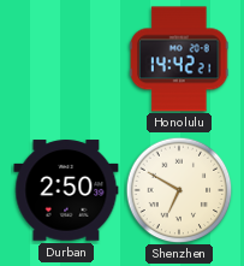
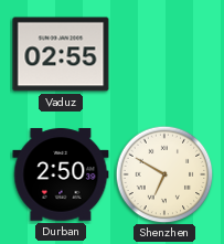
Vaduz: none -> 02:55 (61, 54)
Honolulu: 14:42 -> none (179, 59)
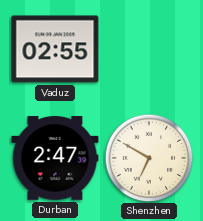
Durban: 2:50 -> 2:47 (55, 158)
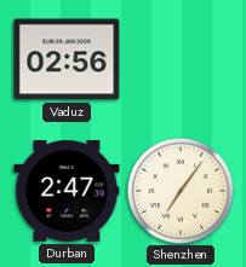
Vaduz: 02:55 -> 02:56 (67, 59)
Shenzhen: 6:50 -> 7:06 (181, 191)
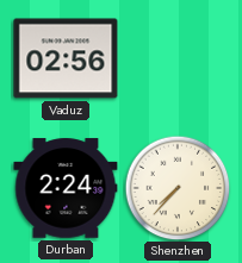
Durban: 2:47 -> 2:24 (66, 188)
Shenzhen: 7:06 -> 7:37 (178, 188)
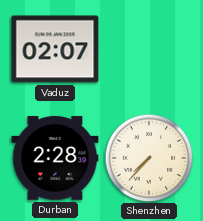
Vaduz: 02:56 -> 02:07 (55, 49)
Durban: 2:24 -> 2:28 (55, 158)
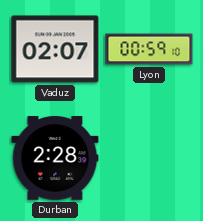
Lyon: none -> 00:59 (149, 49)
Shenzhen: 7:37 -> none (149, 158)
